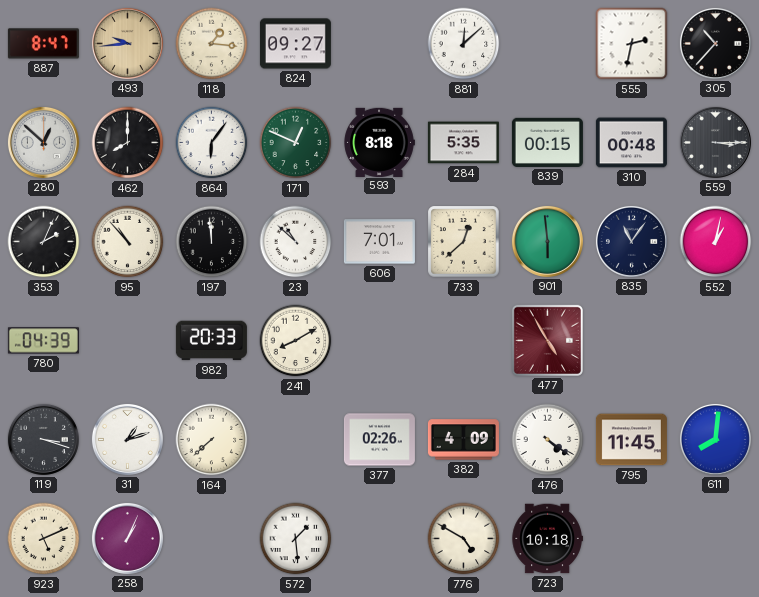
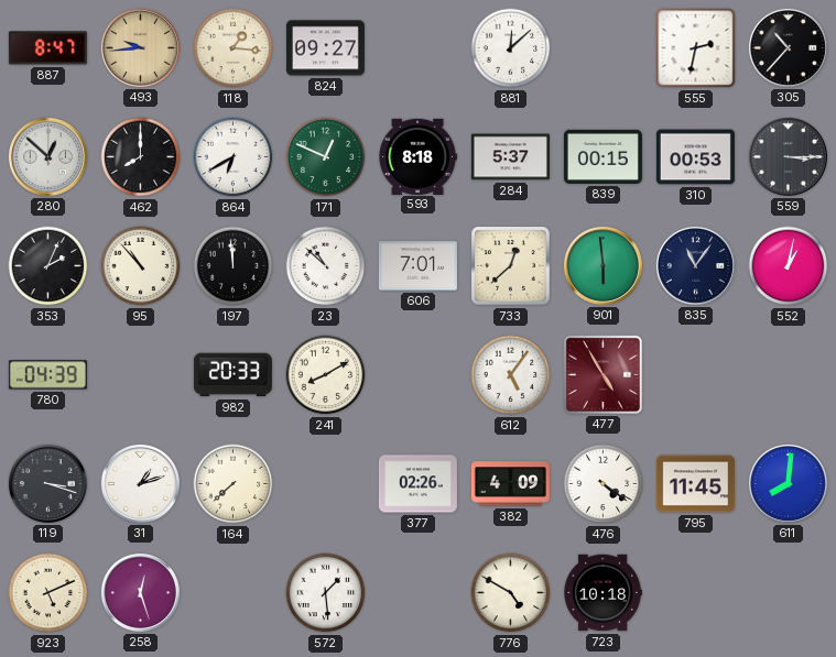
864: 6:06 -> 6:40 (234, 157)
284: 5:35 -> 5:37 (510, 157)
310: 00:48 -> 00:53 (695, 157)
612: none -> 5:06 (511, 375)
258: 1:04 -> 12:27 (140, 592)
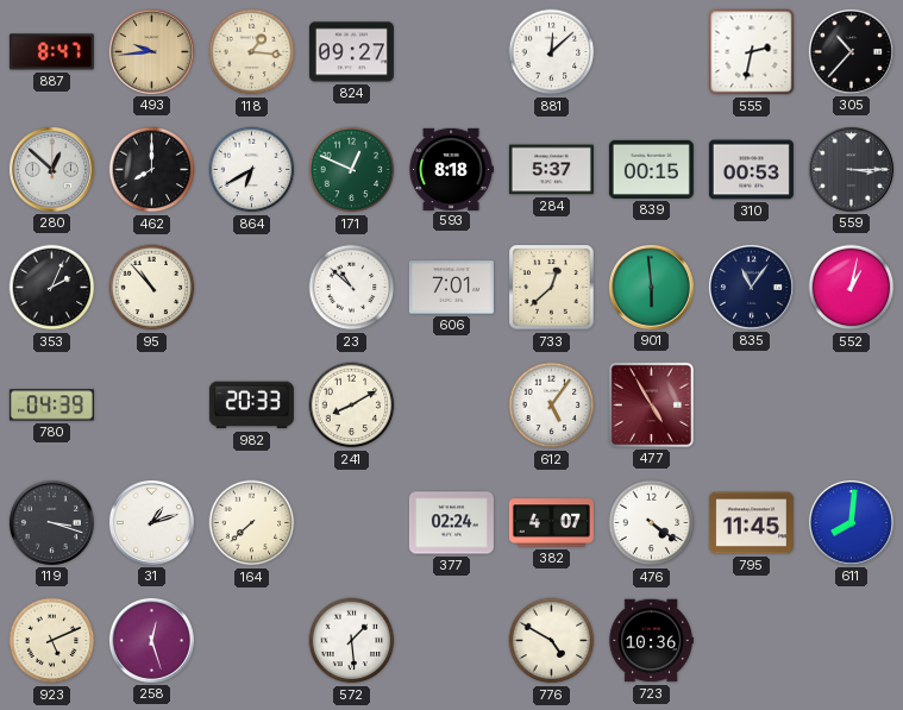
197: 11:59 -> none (234, 266)
377: 02:26 -> 02:24 (451, 523)
382: 4:09 -> 4:07 (551, 523)
723: 10:18 -> 10:36 (651, 641)
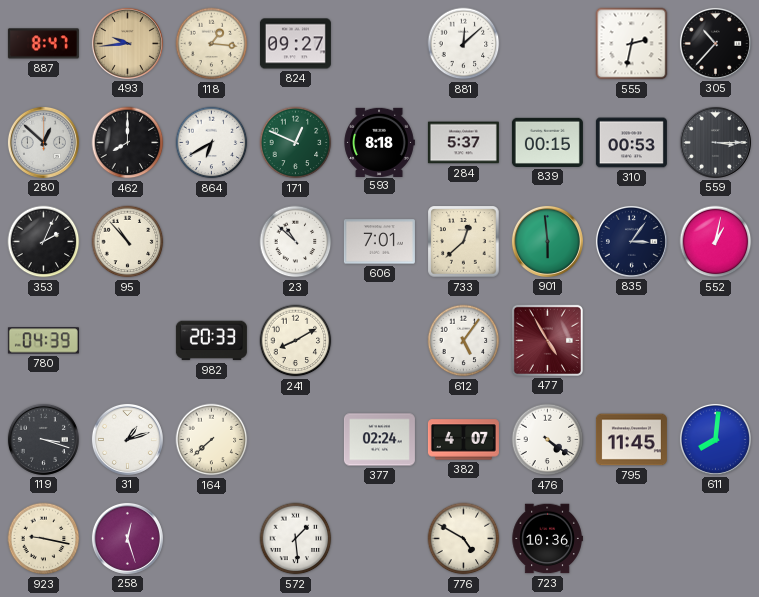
835: 11:06 -> 3:06 (631, 241)
923: 5:11 -> 9:17 (44, 539)
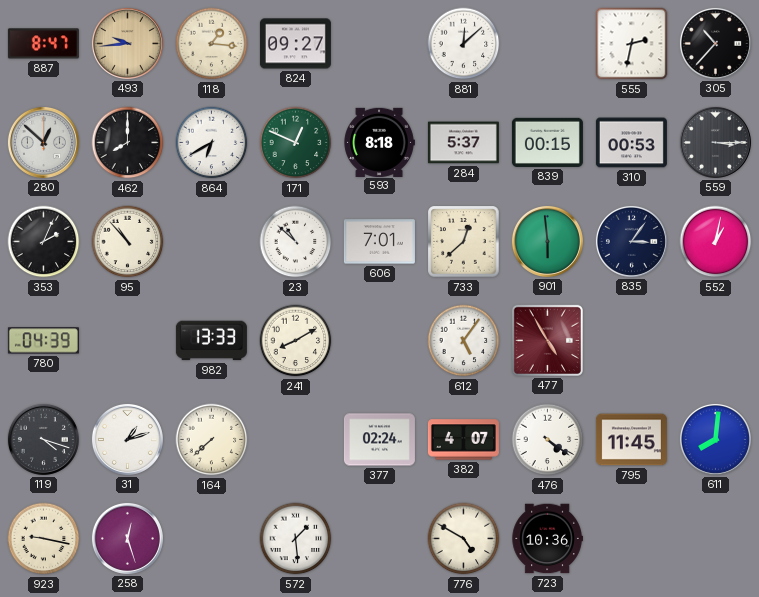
982: 20:33 -> 13:33 (211, 341)
119: 3:18 -> 4:18 (43, 439)
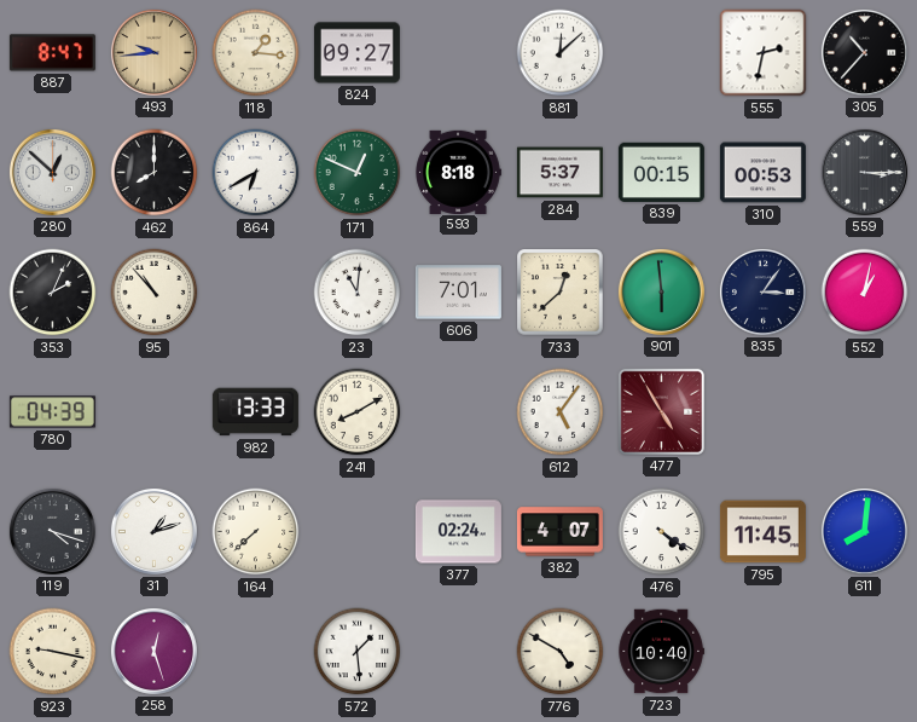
23: 10:52 -> 11:01 (358, 293)
723: 10:36 -> 10:40 (661, 652)
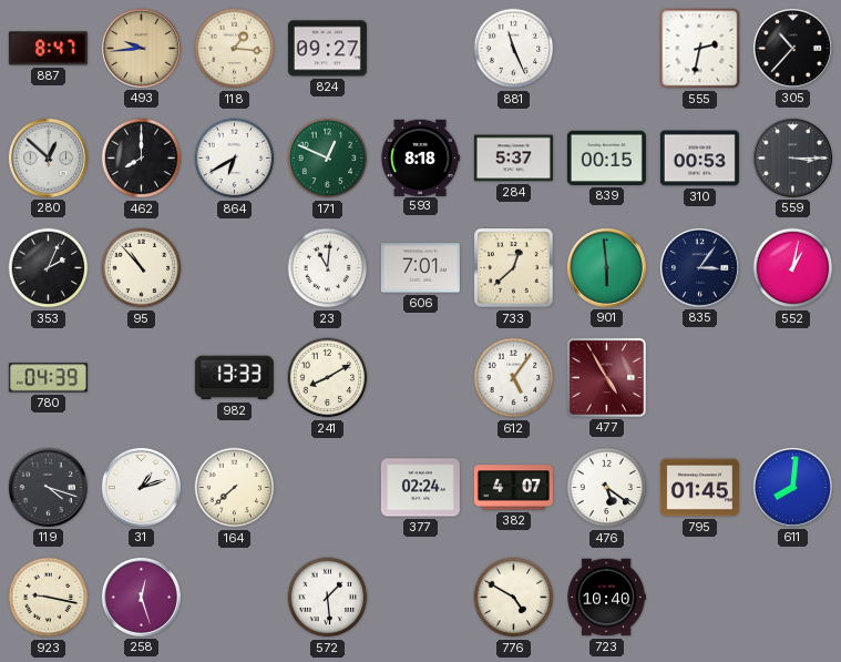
881: 12:08 -> 11:26 (514, 49)
476: 4:21 -> 5:21 (607, 488)
795: 11:45 -> 01:45 (699, 488)
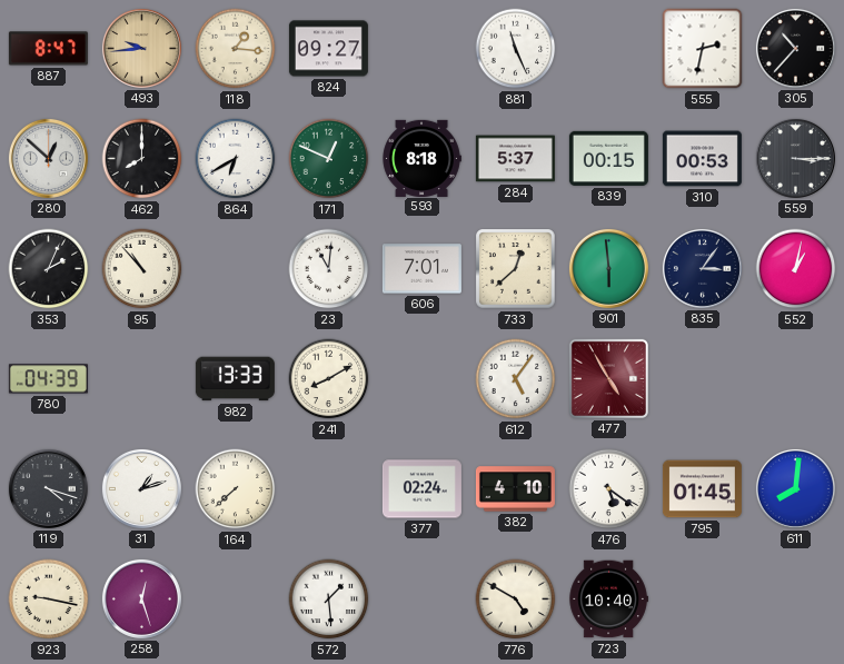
382: 4:07 -> 4:10 (515, 489)
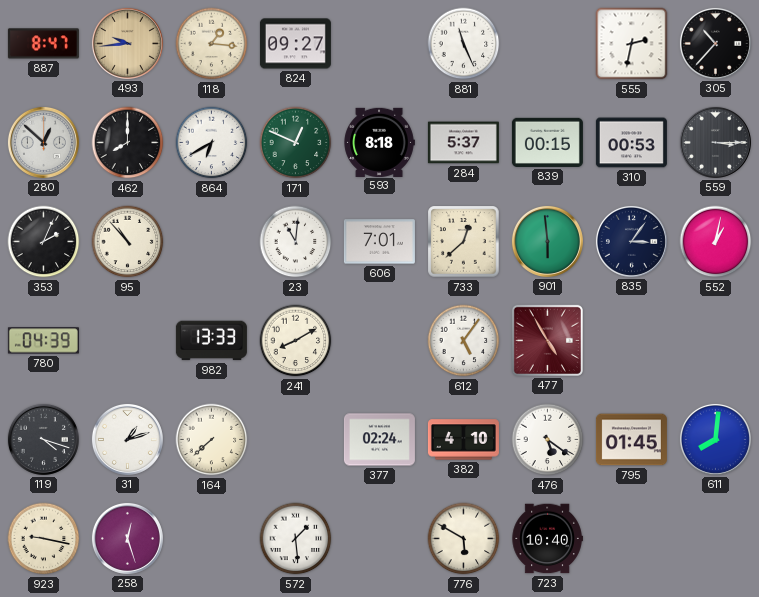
776: 4:50 -> 5:50 (464, 539)
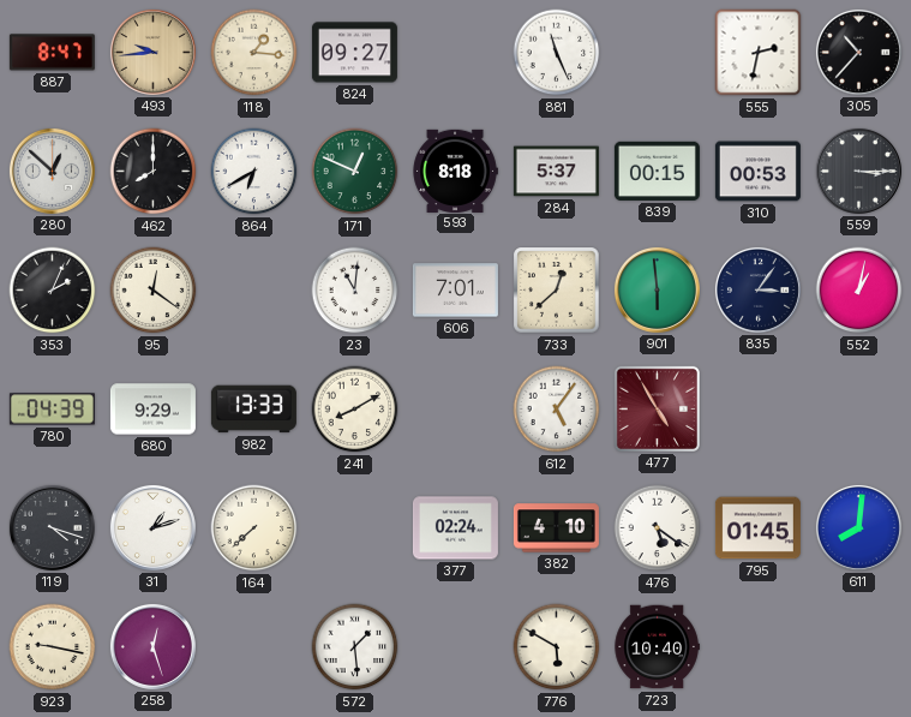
95: 10:53 -> 12:21 (154, 291)
680: none -> 9:29 (152, 410)
